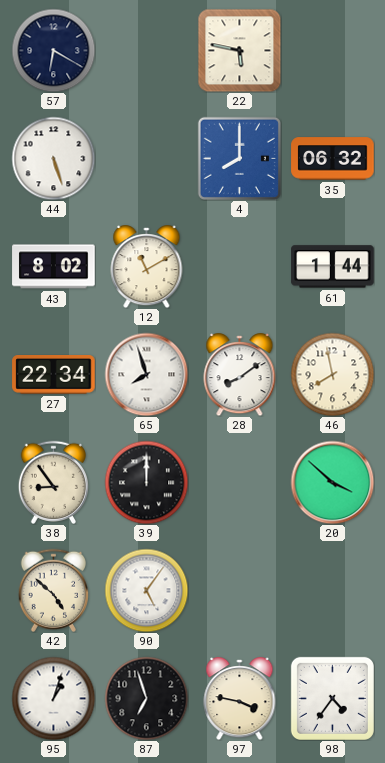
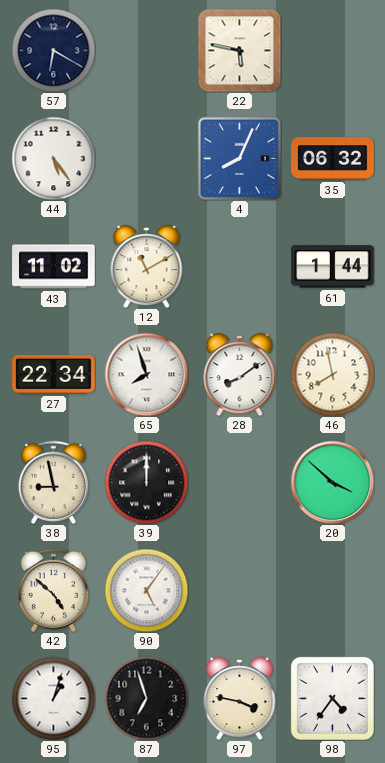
44: 5:27 -> 5:24 (53, 158)
4: 8:00 -> 8:04 (239, 158)
43: 8:02 -> 11:02 (54, 267)
38: 8:54 -> 8:58 (53, 482)
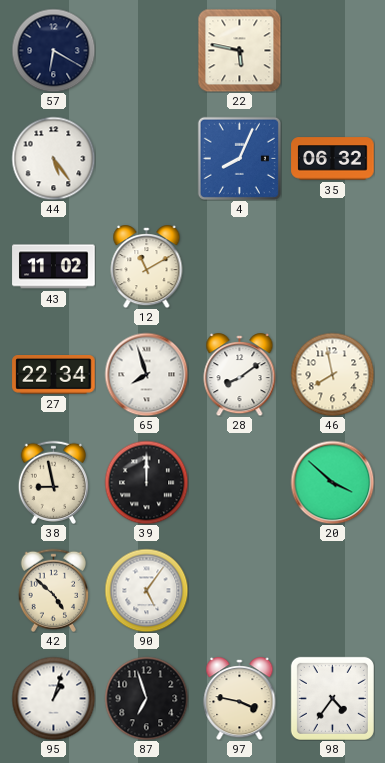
61: 1:44 -> none (333, 267)
